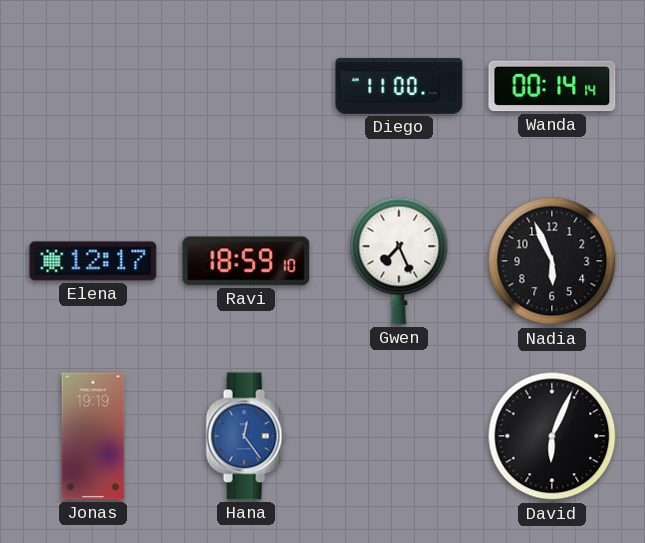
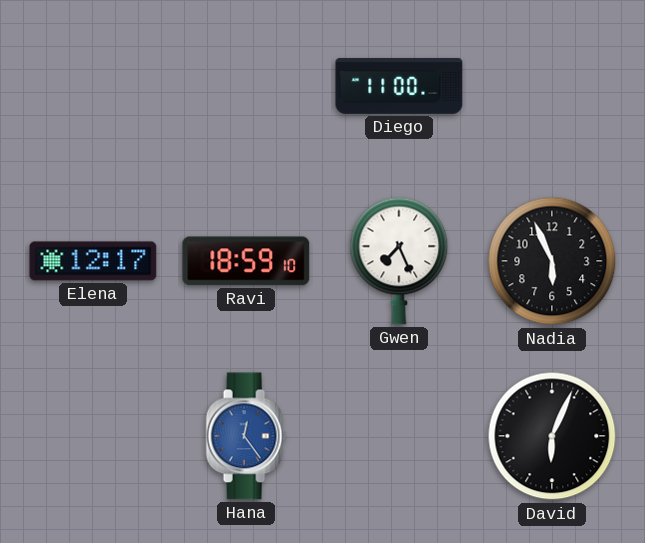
Wanda: 00:14 -> none (552, 86)
Jonas: 19:19 -> none (93, 436)
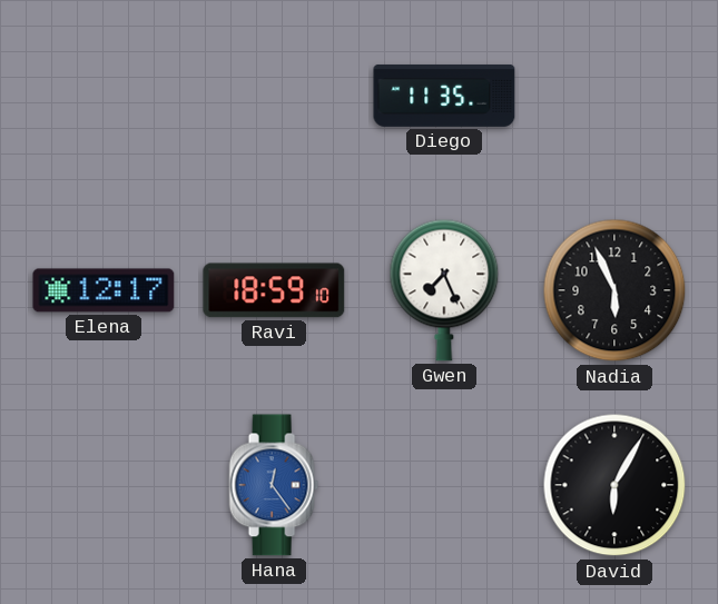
Diego: 11:00 -> 11:35 (444, 96)
David: 6:04 -> 6:05 (614, 485)
